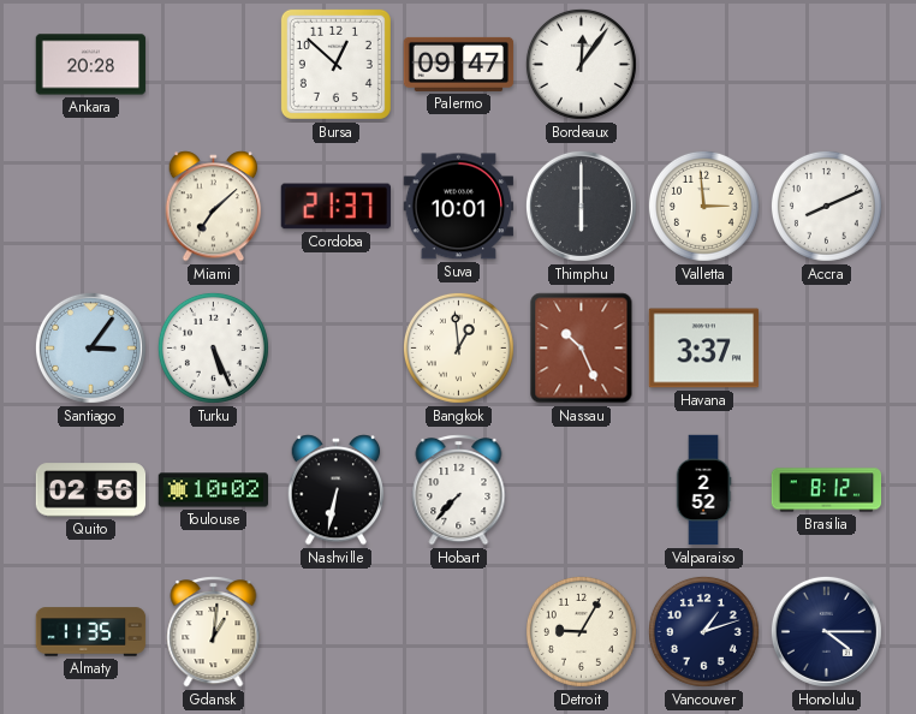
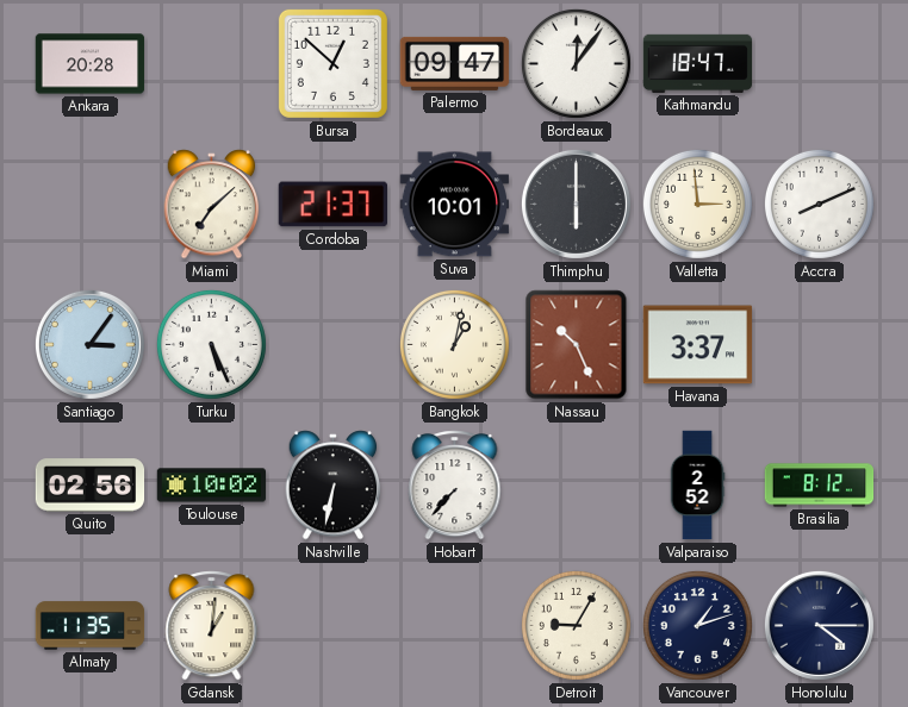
Kathmandu: none -> 18:47 (698, 63)
Bangkok: 12:59 -> 1:02 (454, 344)
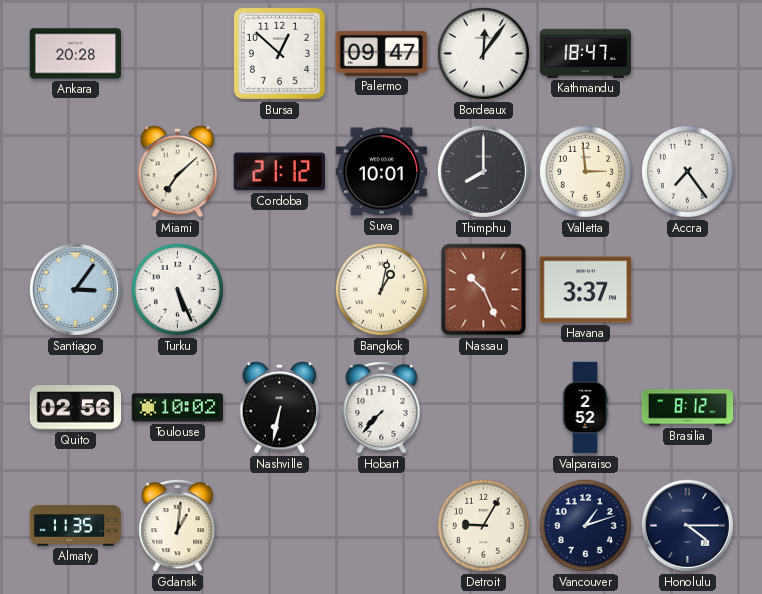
Cordoba: 21:37 -> 21:12 (279, 172)
Thimphu: 6:00 -> 8:00 (483, 171)
Accra: 8:11 -> 7:24 (687, 171)
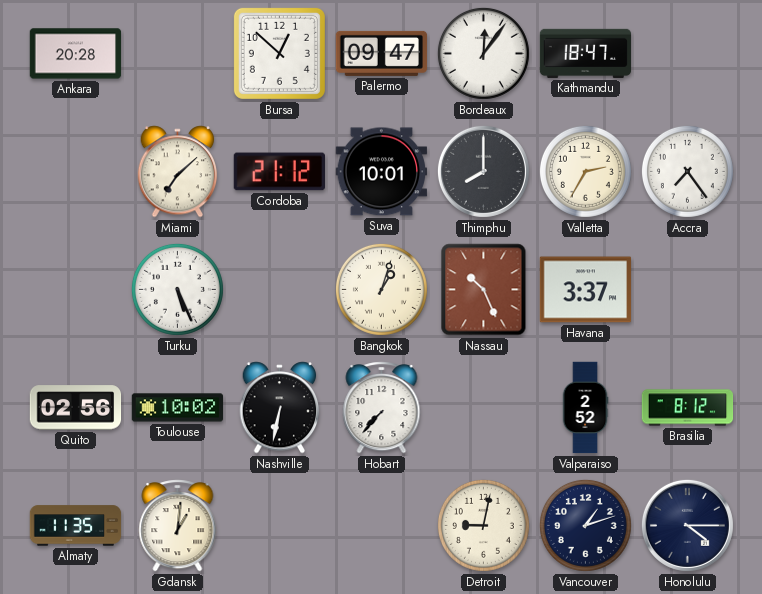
Valletta: 2:59 -> 2:35 (585, 171)
Santiago: 3:06 -> none (75, 289)
Bangkok: 1:02 -> 1:03 (381, 289)
Detroit: 9:05 -> 9:02 (483, 525)
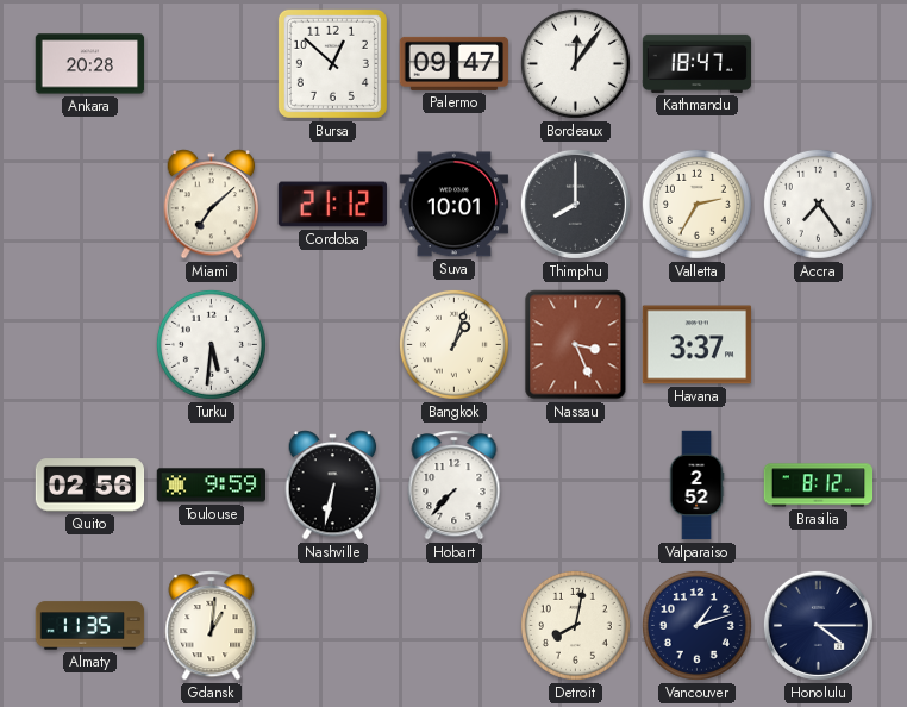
Turku: 5:26 -> 5:31 (211, 344)
Nassau: 10:26 -> 3:26 (576, 345)
Toulouse: 10:02 -> 9:59 (212, 486)
Detroit: 9:02 -> 8:02 (575, 625)
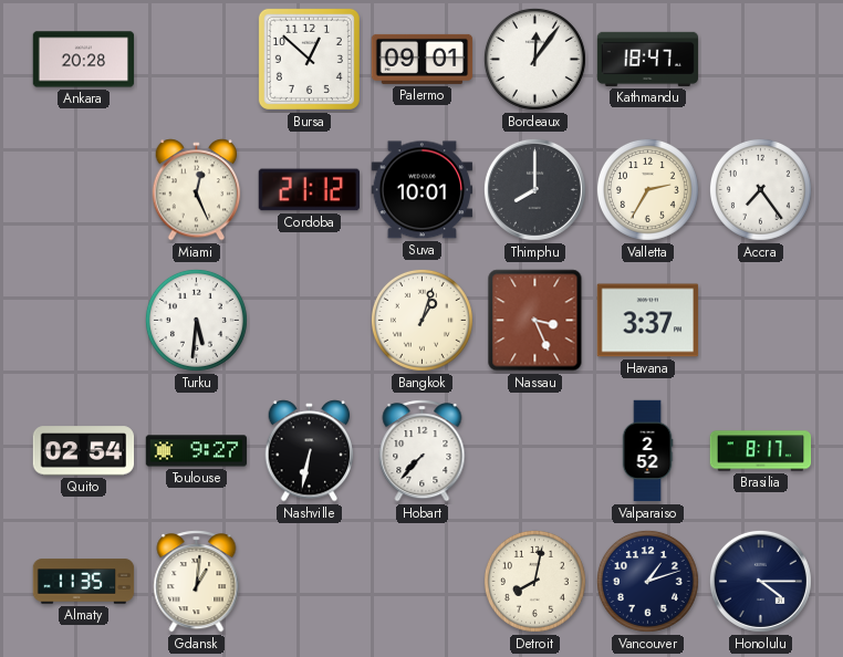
Palermo: 09:47 -> 09:01 (423, 59)
Miami: 7:08 -> 12:26 (197, 190)
Quito: 02:56 -> 02:54 (84, 451)
Toulouse: 9:59 -> 9:27 (197, 451)
Brasilia: 8:12 -> 8:17 (761, 451)
